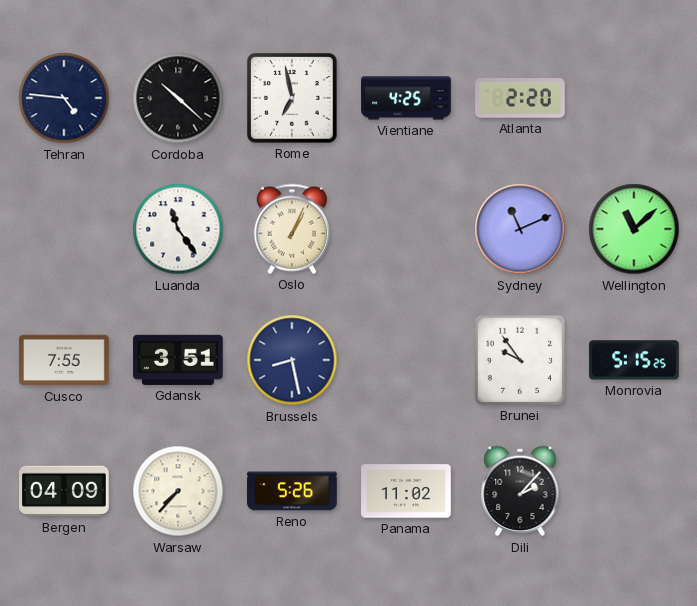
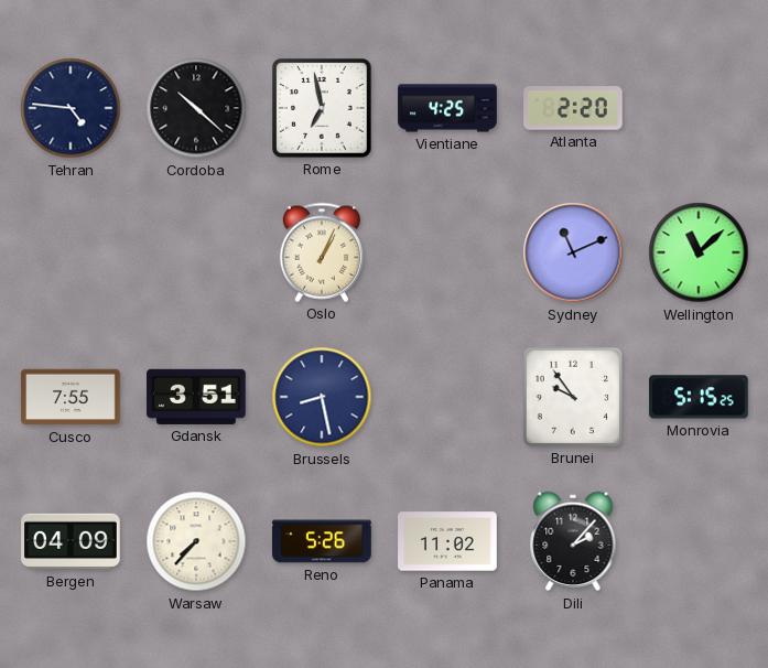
Luanda: 11:24 -> none (178, 229)
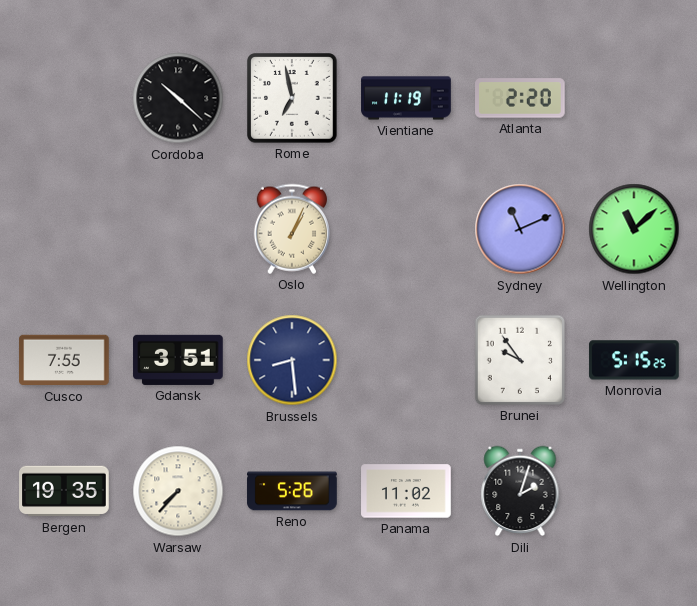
Tehran: 4:46 -> none (71, 108)
Vientiane: 4:25 -> 11:19 (406, 98)
Brussels: 8:28 -> 8:29 (292, 360)
Bergen: 04:09 -> 19:35 (64, 491)
Dili: 2:07 -> 2:03 (520, 491)
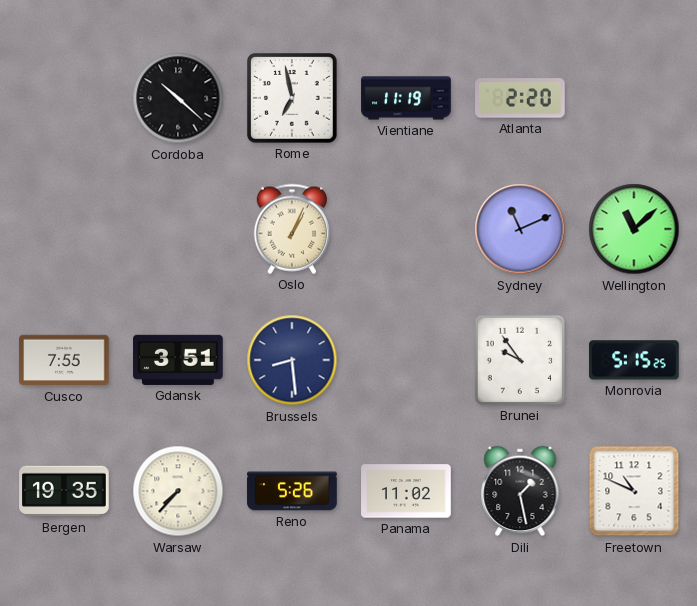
Dili: 2:03 -> 1:28 (520, 491)
Freetown: none -> 10:49 (634, 491)
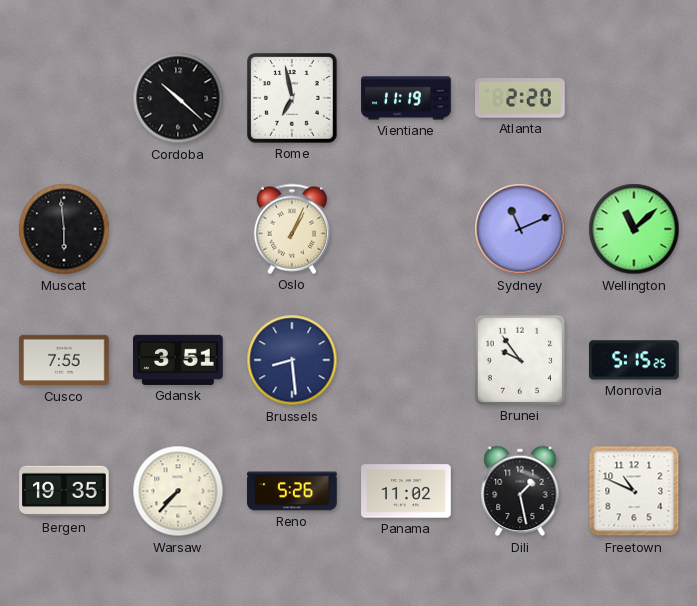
Muscat: none -> 5:59 (64, 229)
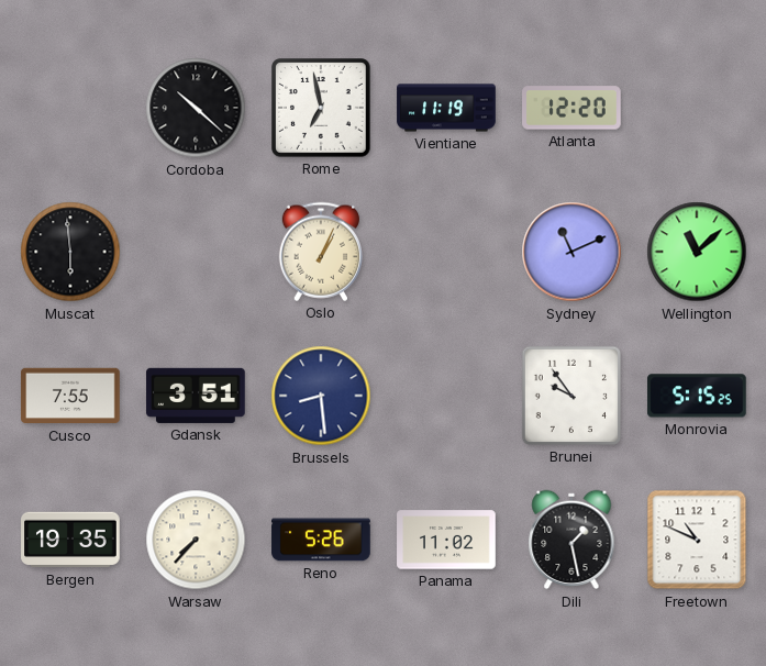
Atlanta: 2:20 -> 12:20 (571, 108)
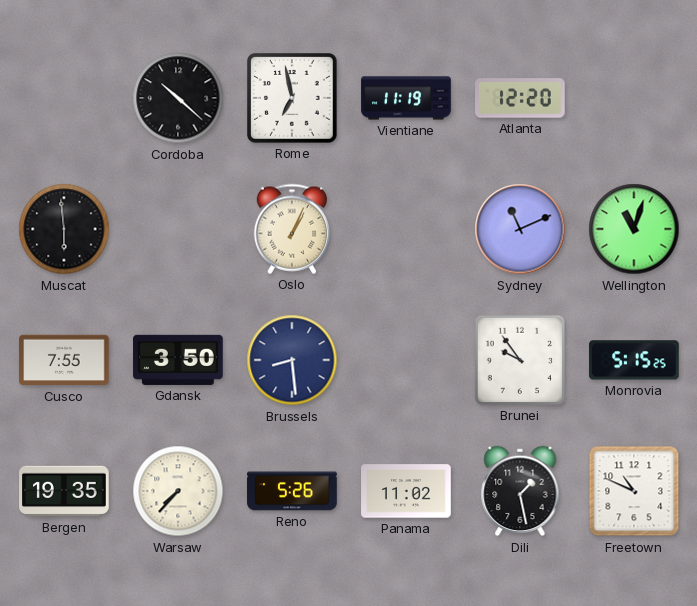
Wellington: 11:08 -> 11:03 (634, 229)
Gdansk: 3:51 -> 3:50 (178, 360)
